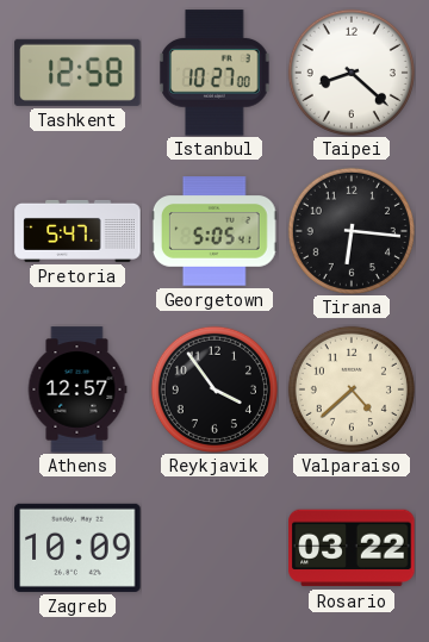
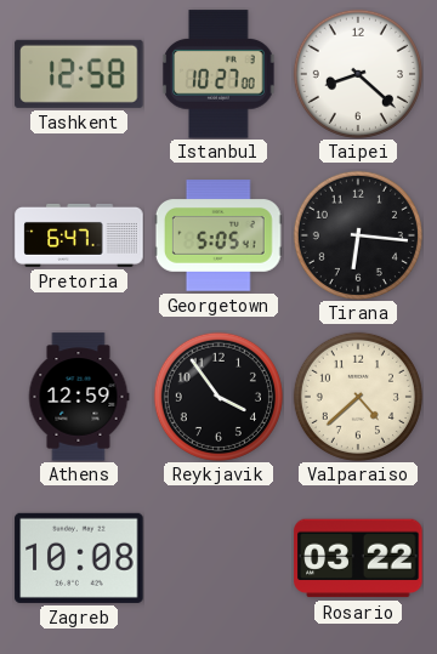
Pretoria: 5:47 -> 6:47 (79, 235)
Athens: 12:57 -> 12:59 (79, 397)
Zagreb: 10:09 -> 10:08 (79, 558)
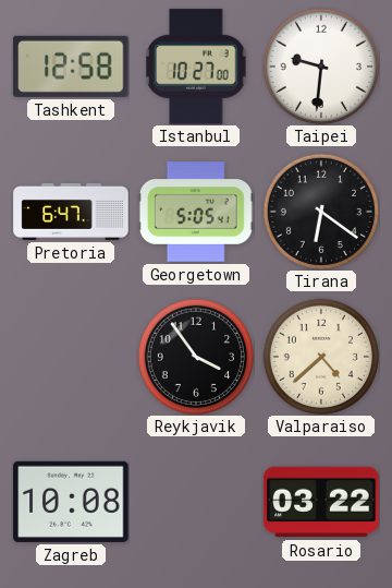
Taipei: 8:22 -> 9:31 (321, 67)
Tirana: 6:16 -> 6:21 (321, 212)
Athens: 12:59 -> none (79, 397)
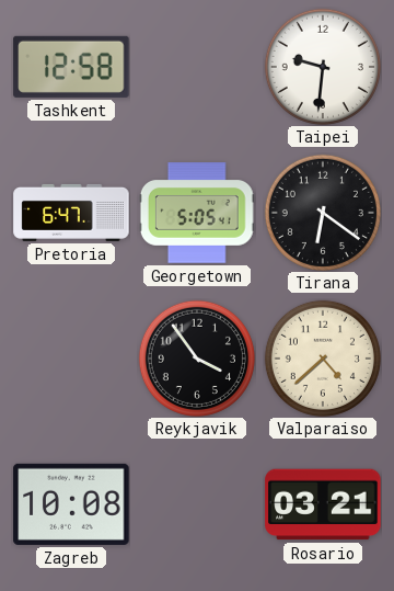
Istanbul: 10:27 -> none (196, 67)
Rosario: 03:22 -> 03:21 (323, 504)
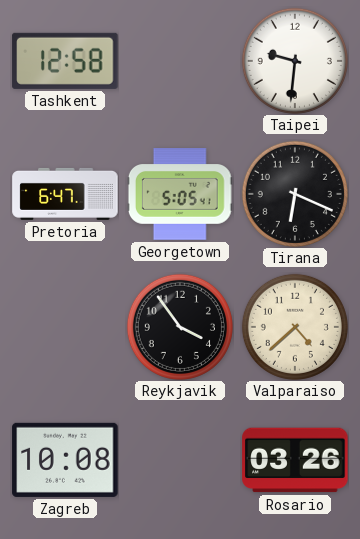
Tirana: 6:21 -> 6:19 (295, 194)
Rosario: 03:21 -> 03:26 (295, 460)
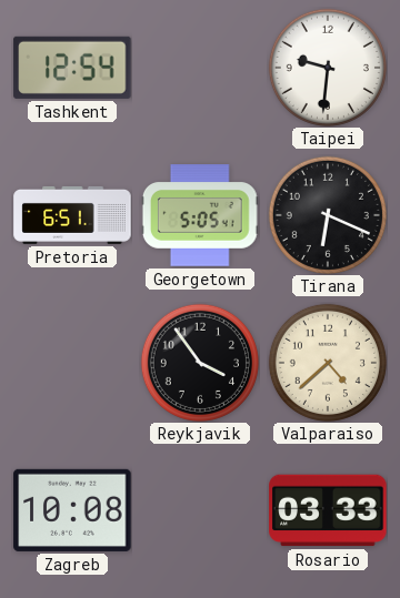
Tashkent: 12:58 -> 12:54 (72, 68)
Pretoria: 6:47 -> 6:51 (72, 215)
Rosario: 03:26 -> 03:33 (328, 510)
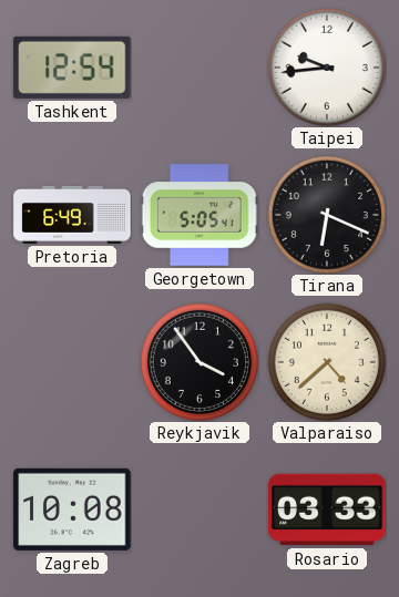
Taipei: 9:31 -> 9:44 (327, 68)
Pretoria: 6:51 -> 6:49 (72, 215)
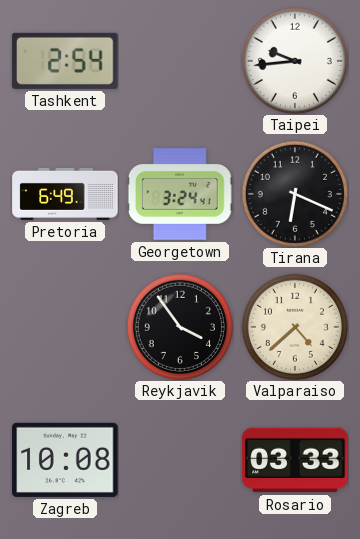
Tashkent: 12:54 -> 2:54 (65, 61)
Georgetown: 5:05 -> 3:24 (180, 194)
